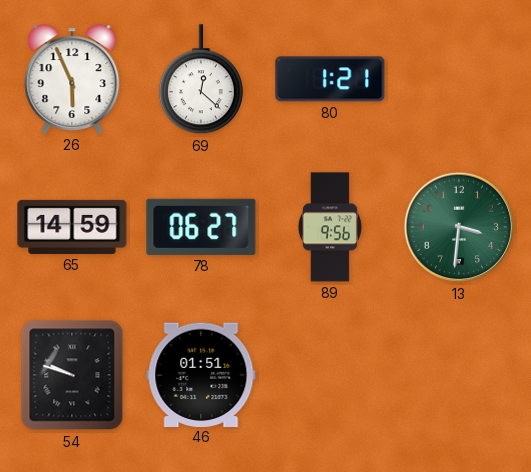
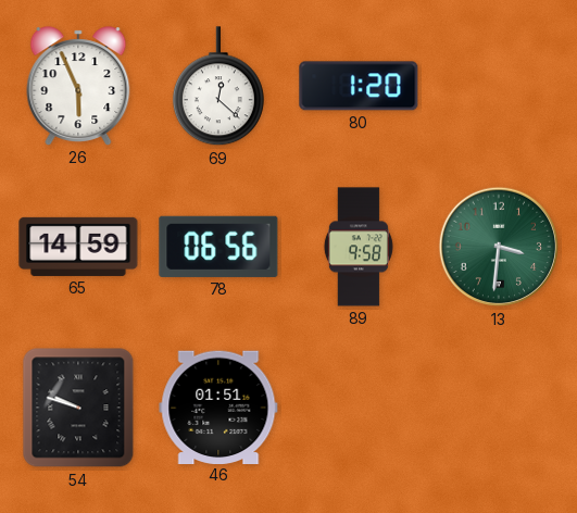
80: 1:21 -> 1:20 (359, 86)
78: 06:27 -> 06:56 (218, 247)
89: 9:56 -> 9:58 (359, 247)
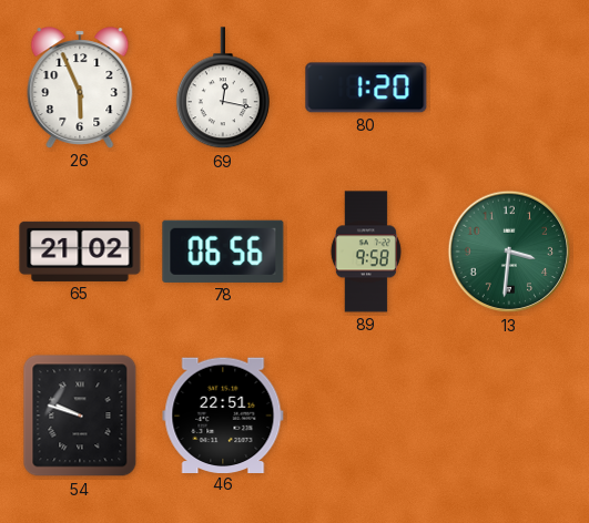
69: 12:22 -> 12:17 (223, 89)
65: 14:59 -> 21:02 (80, 252)
46: 01:51 -> 22:51 (223, 414)
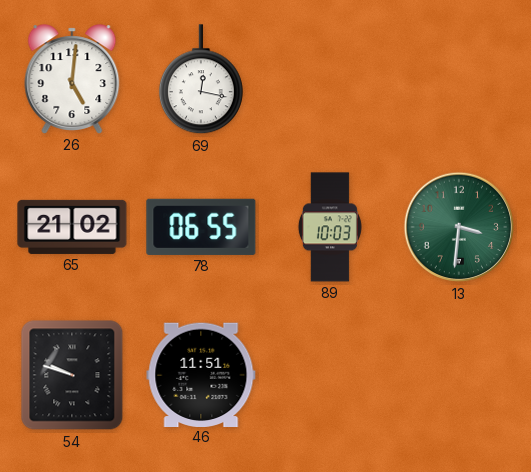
26: 5:56 -> 5:01 (72, 79)
80: 1:20 -> none (366, 88)
78: 06:56 -> 06:55 (201, 227)
89: 9:58 -> 10:03 (330, 227)
46: 22:51 -> 11:51 (201, 374)
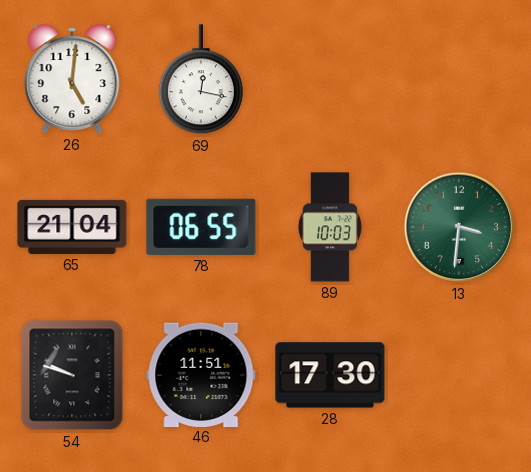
65: 21:02 -> 21:04 (72, 227)
28: none -> 17:30 (330, 375)
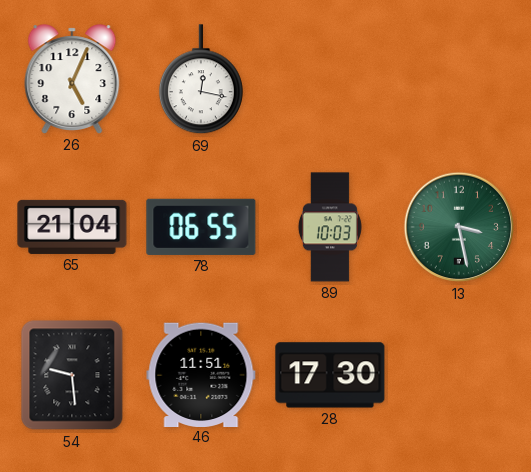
26: 5:01 -> 5:04 (72, 79)
13: 3:31 -> 3:28 (459, 227)
54: 9:48 -> 9:29 (72, 375)
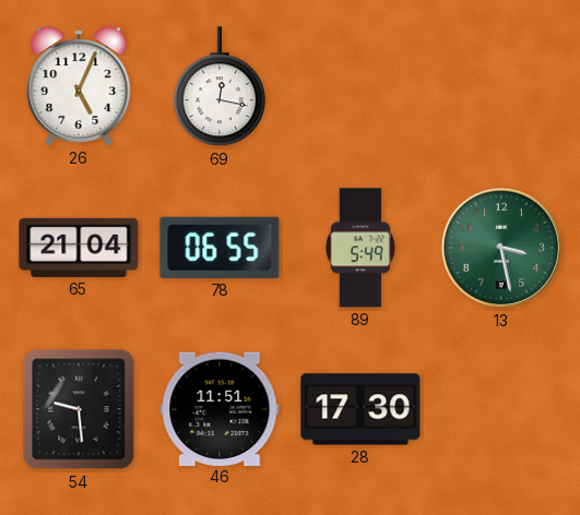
89: 10:03 -> 5:49 (360, 248)
